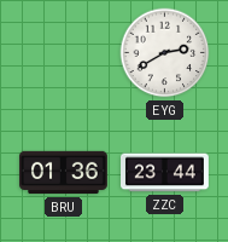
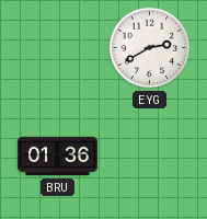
ZZC: 23:44 -> none (165, 173)
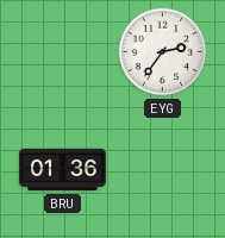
EYG: 2:40 -> 2:36 (163, 52)
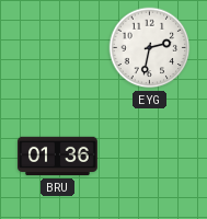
EYG: 2:36 -> 2:32 (150, 48)
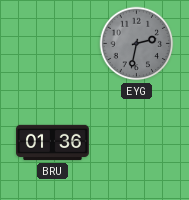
EYG dial: white -> grey (137, 44)
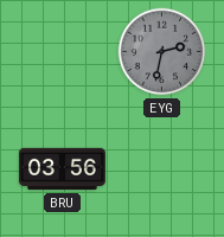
BRU: 01:36 -> 03:56 (63, 169)
